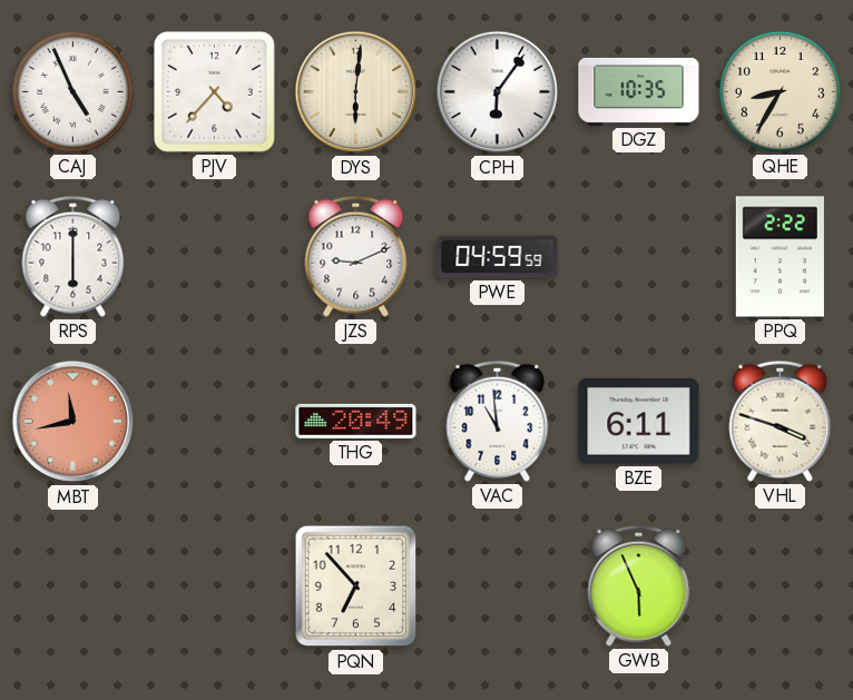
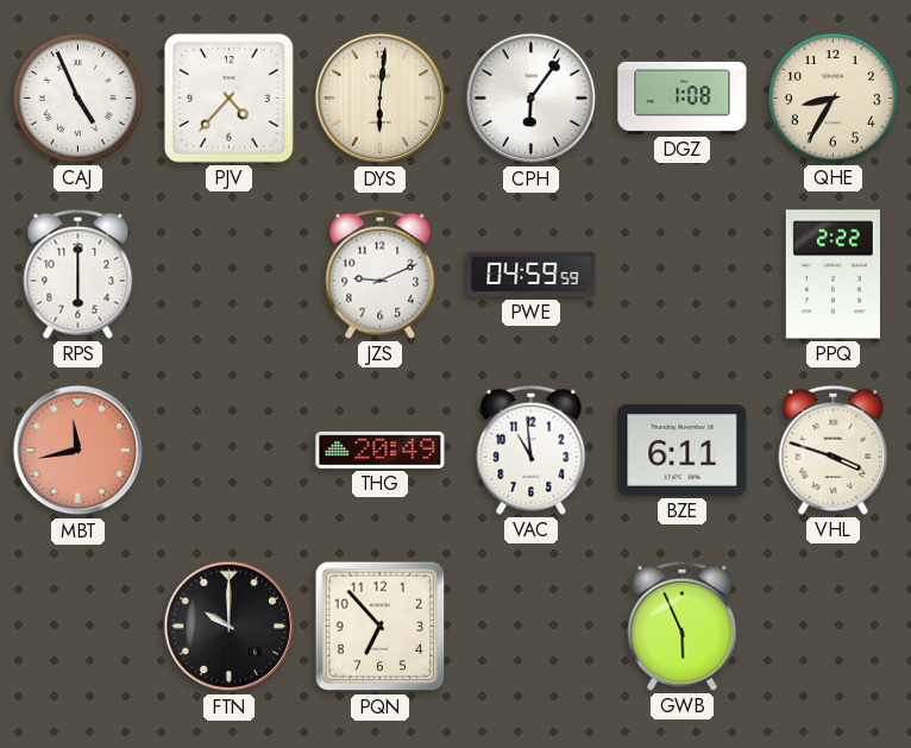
DGZ: 10:35 -> 1:08 (683, 98)
FTN: none -> 10:00 (230, 627)
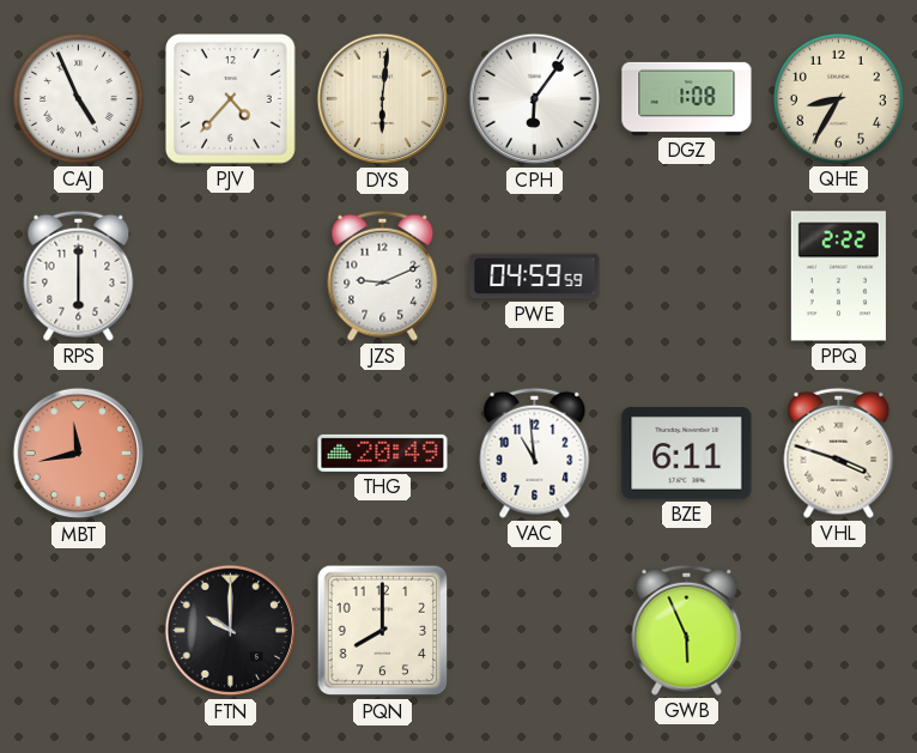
PQN: 6:53 -> 8:00 (383, 631)
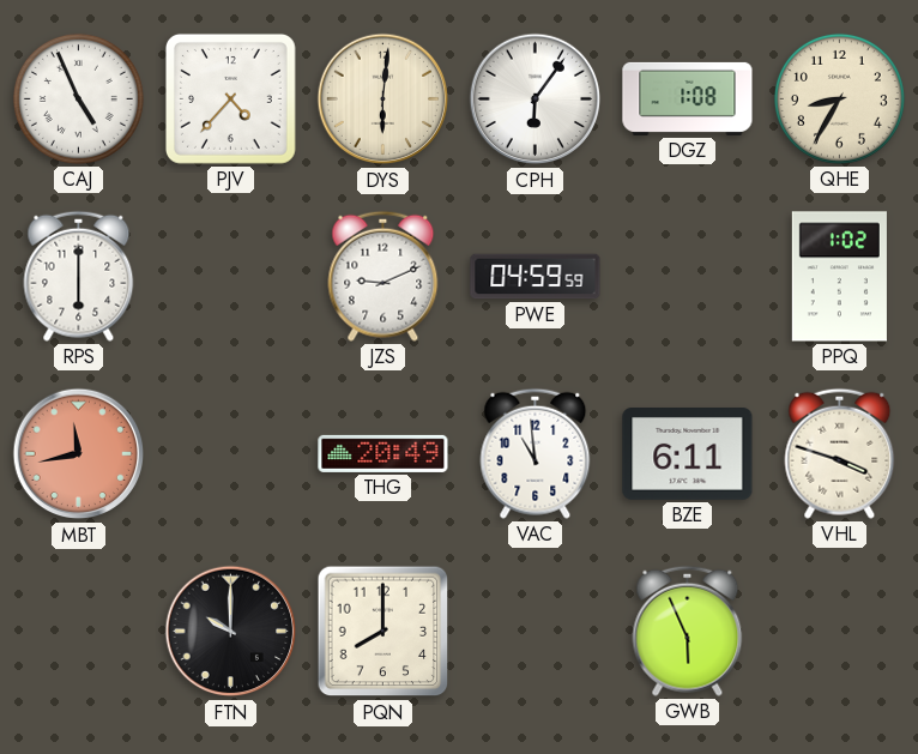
PPQ: 2:22 -> 1:02 (839, 277)
